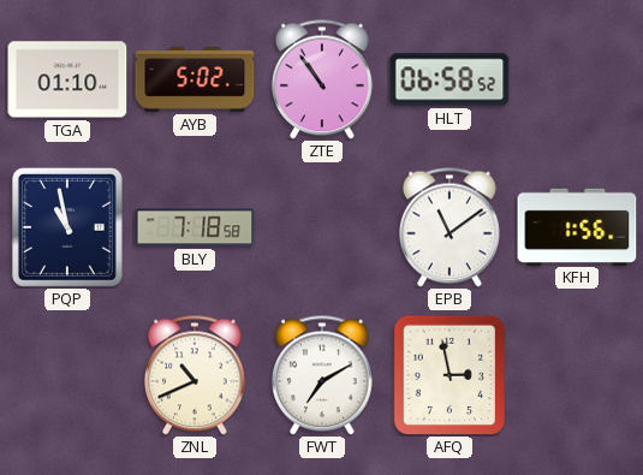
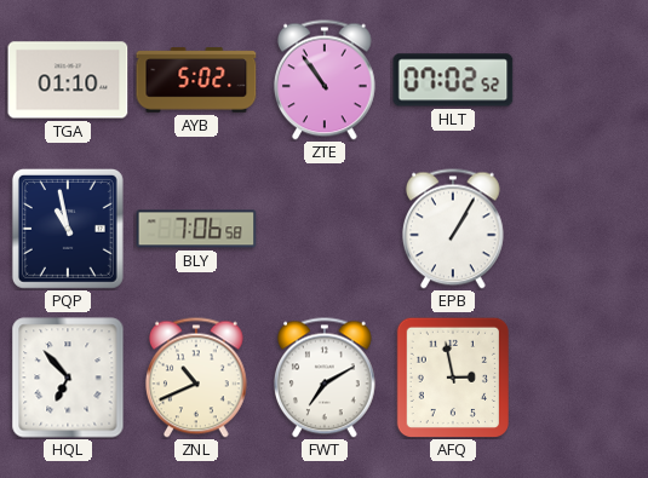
HLT: 06:58 -> 07:02 (453, 80)
BLY: 7:18 -> 7:06 (196, 229)
EPB: 11:09 -> 1:05 (453, 229)
KFH: 1:56 -> none (577, 226)
HQL: none -> 6:53 (68, 378)
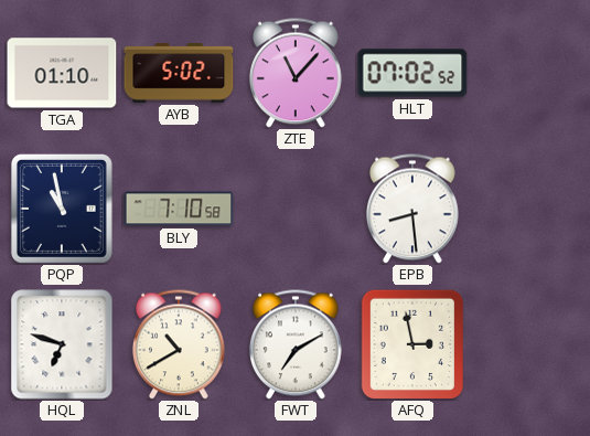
ZTE: 10:54 -> 11:07 (296, 73)
BLY: 7:06 -> 7:10 (179, 209)
EPB: 1:05 -> 8:29 (412, 209)
HQL: 6:53 -> 6:48 (62, 344)
ZNL: 10:41 -> 10:40 (179, 344)
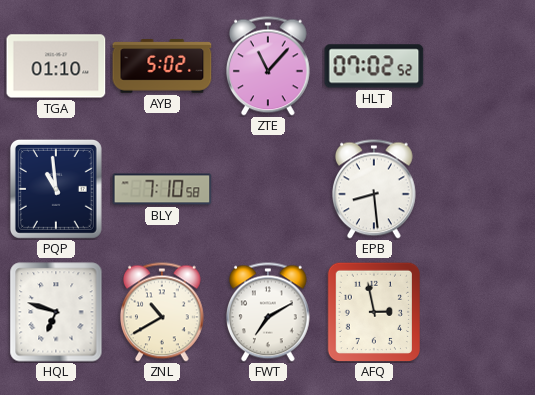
PQP: 10:58 -> 10:59 (56, 189)
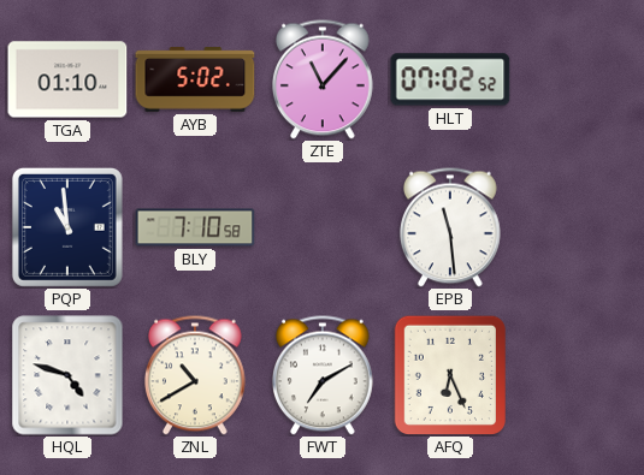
EPB: 8:29 -> 11:29 (450, 227)
HQL: 6:48 -> 4:48 (67, 375)
AFQ: 2:58 -> 6:26 (449, 374)
